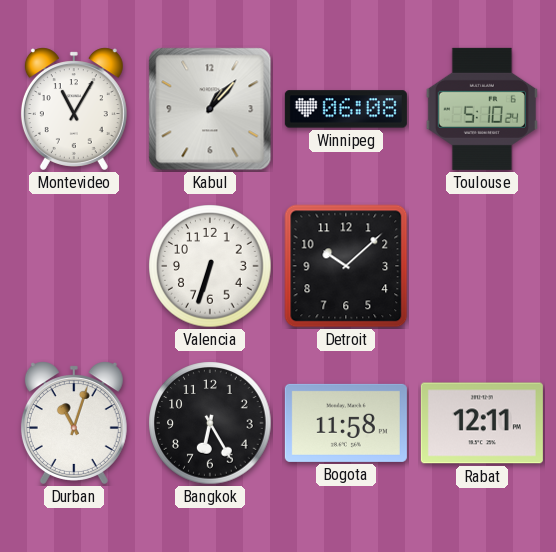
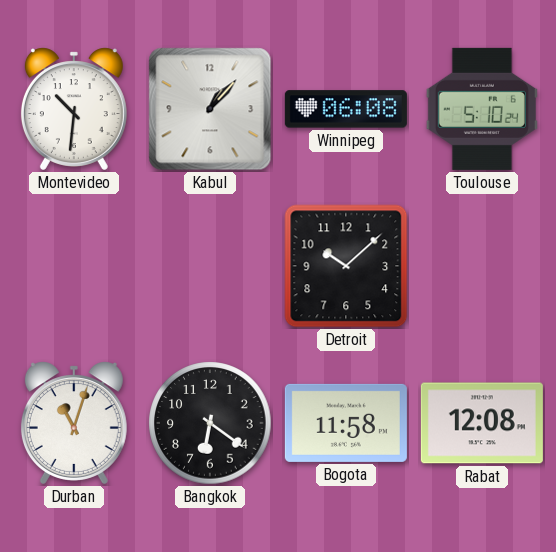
Montevideo: 11:05 -> 10:31 (74, 109)
Valencia: 6:33 -> none (210, 266)
Bangkok: 6:25 -> 6:21 (210, 423)
Rabat: 12:11 -> 12:08 (482, 423)
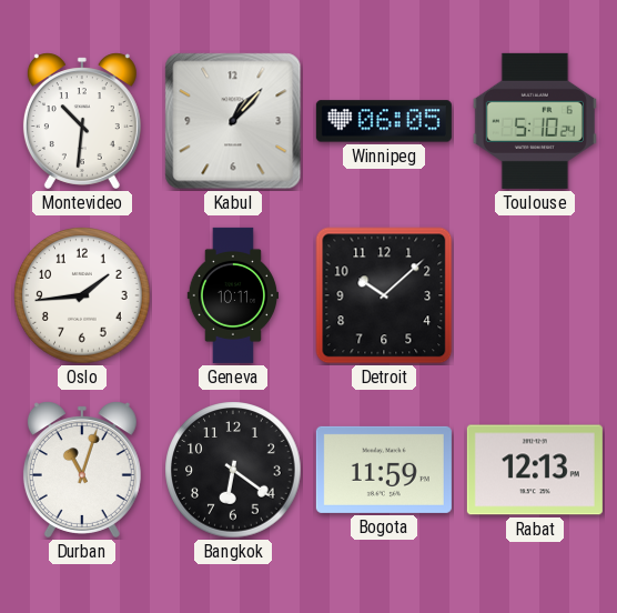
Winnipeg: 06:08 -> 06:05 (384, 121)
Oslo: none -> 1:44 (82, 295)
Geneva: none -> 10:11 (232, 295)
Bogota: 11:58 -> 11:59 (384, 470)
Rabat: 12:08 -> 12:13 (535, 470)
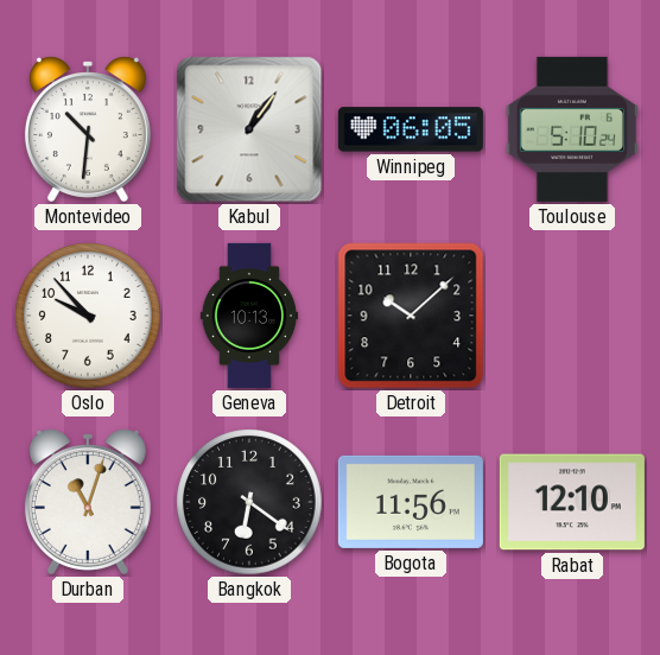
Kabul: 1:07 -> 1:06 (249, 129)
Oslo: 1:44 -> 9:53 (88, 316)
Geneva: 10:11 -> 10:13 (248, 316)
Bogota: 11:59 -> 11:56 (411, 502)
Rabat: 12:13 -> 12:10 (572, 502)
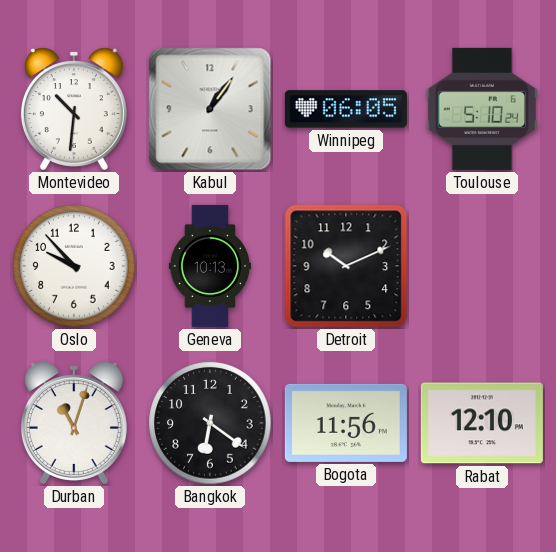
Detroit: 10:08 -> 10:11 (346, 266)
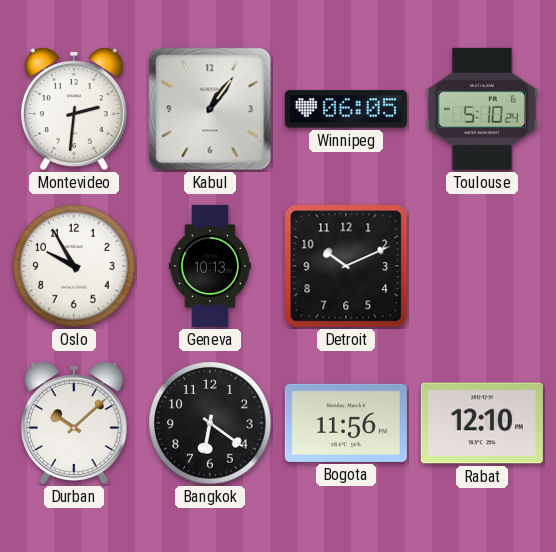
Montevideo: 10:31 -> 2:31 (74, 109)
Oslo: 9:53 -> 9:55 (74, 266)
Durban: 11:03 -> 10:08 (74, 423)
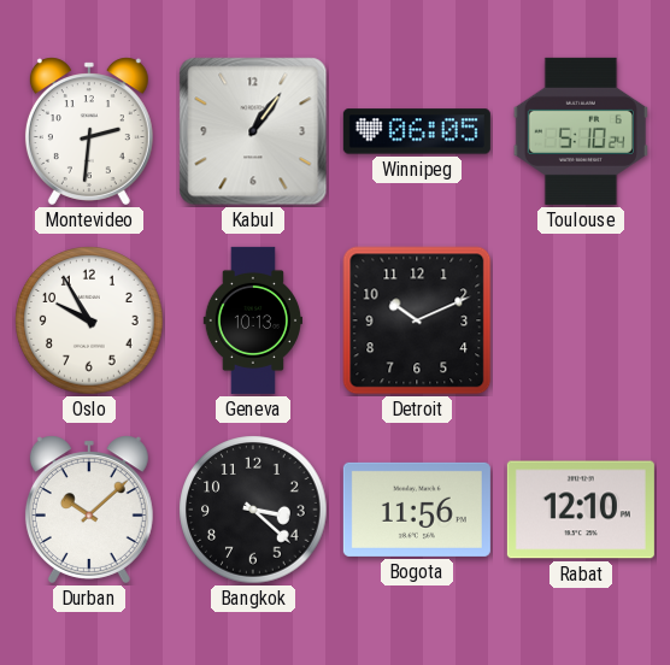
Bangkok: 6:21 -> 3:22 (253, 510)
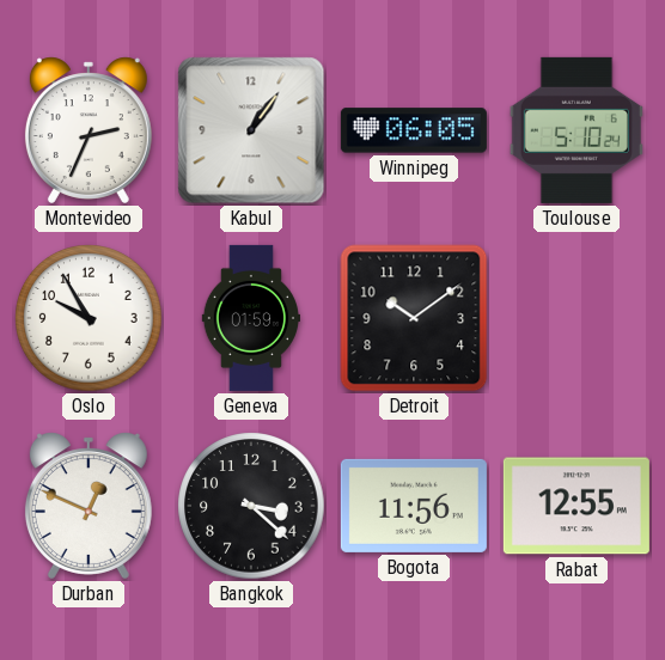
Montevideo: 2:31 -> 2:34 (89, 130)
Geneva: 10:13 -> 01:59 (250, 318)
Detroit: 10:11 -> 10:09 (414, 318)
Durban: 10:08 -> 12:49 (89, 506)
Rabat: 12:10 -> 12:55 (576, 506)
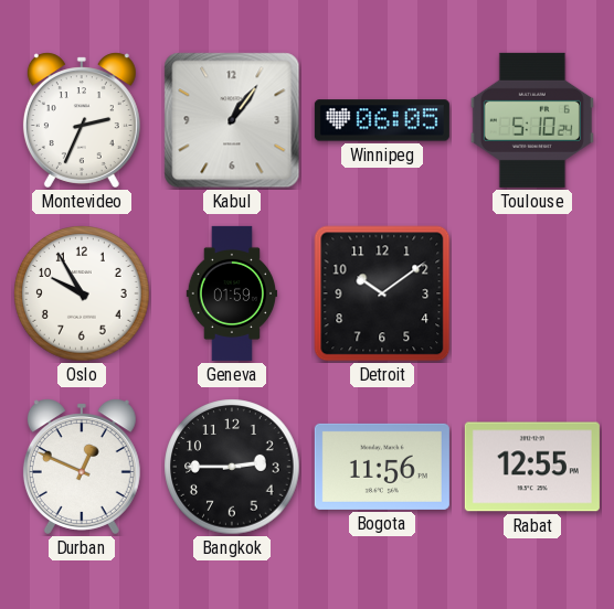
Bangkok: 3:22 -> 2:45 (232, 467)
